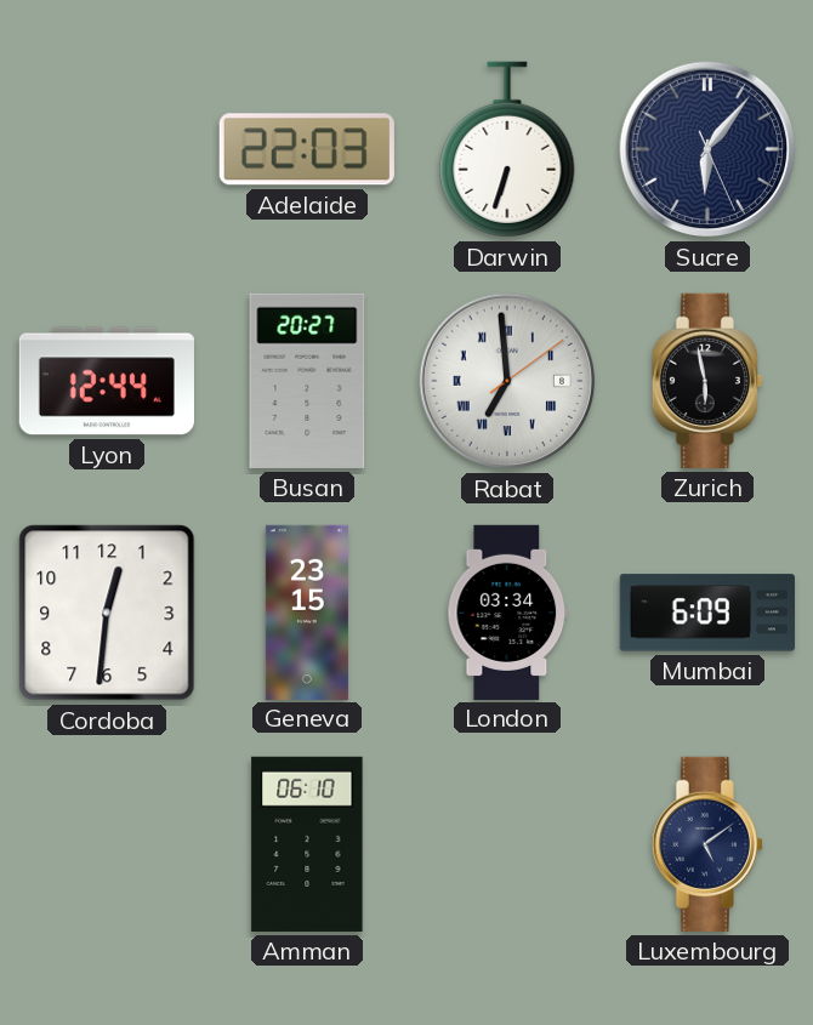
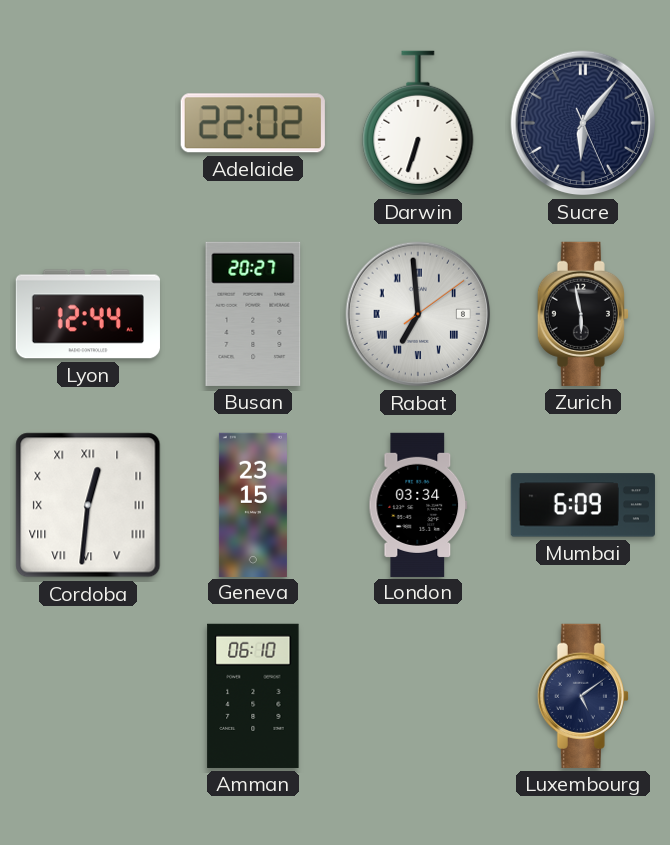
Adelaide: 22:03 -> 22:02 (253, 123)
Cordoba numerals: Arabic -> Roman (88, 505)
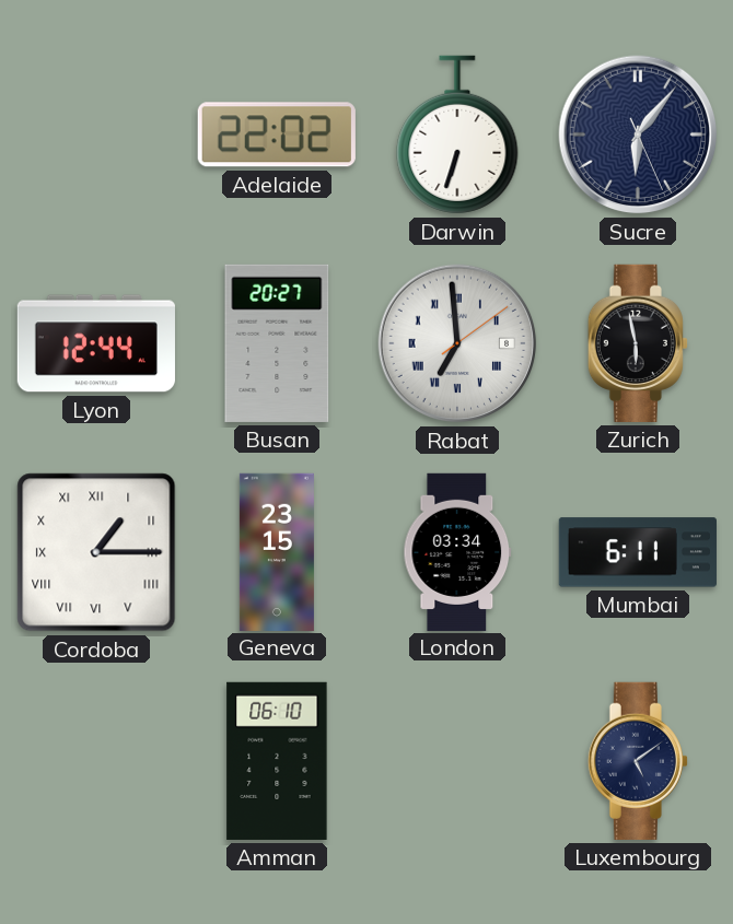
Cordoba: 12:31 -> 1:15 (96, 552)
Mumbai: 6:09 -> 6:11 (638, 552)
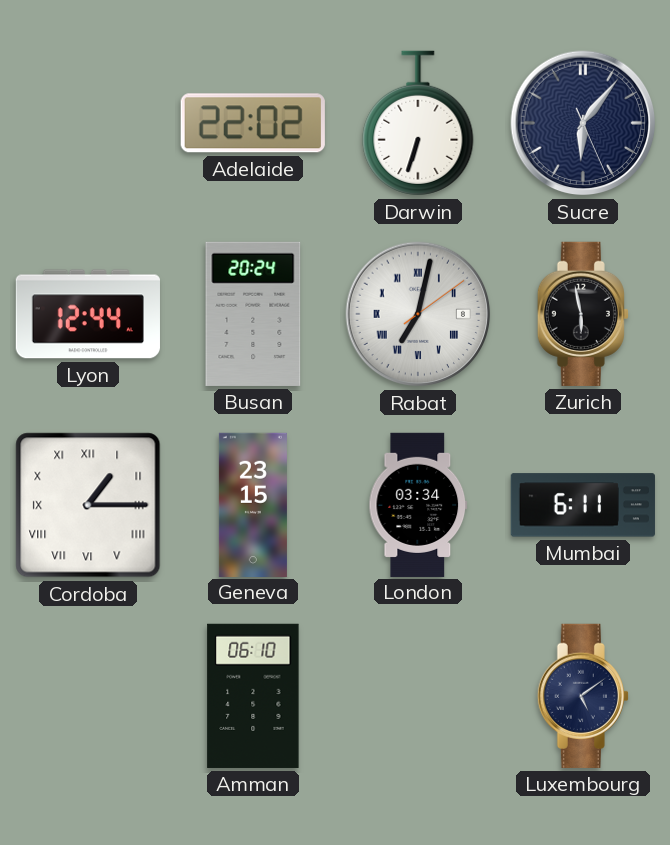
Busan: 20:27 -> 20:24 (253, 314)
Rabat: 6:59 -> 7:02 (418, 314)
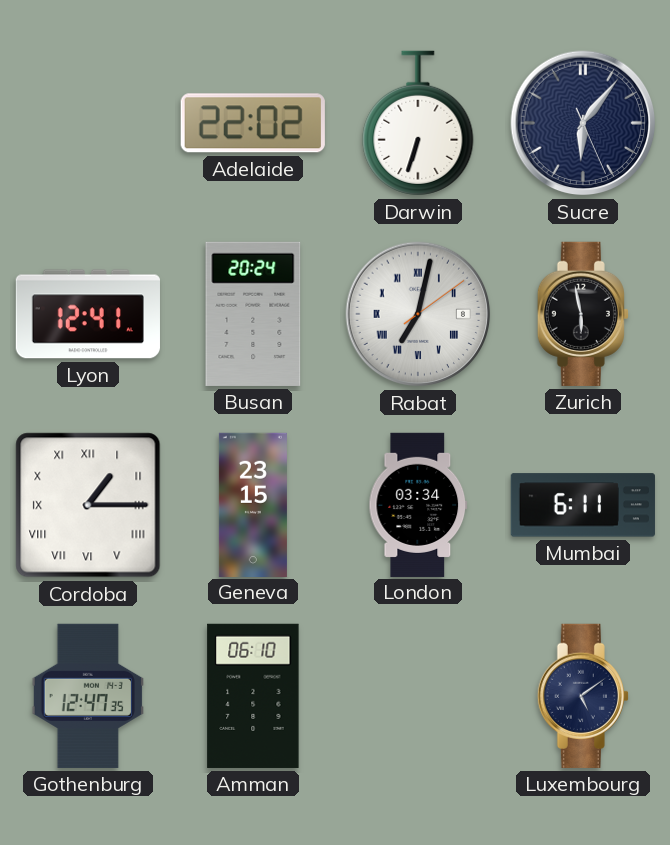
Lyon: 12:44 -> 12:41 (88, 314)
Gothenburg: none -> 12:47 (88, 696)
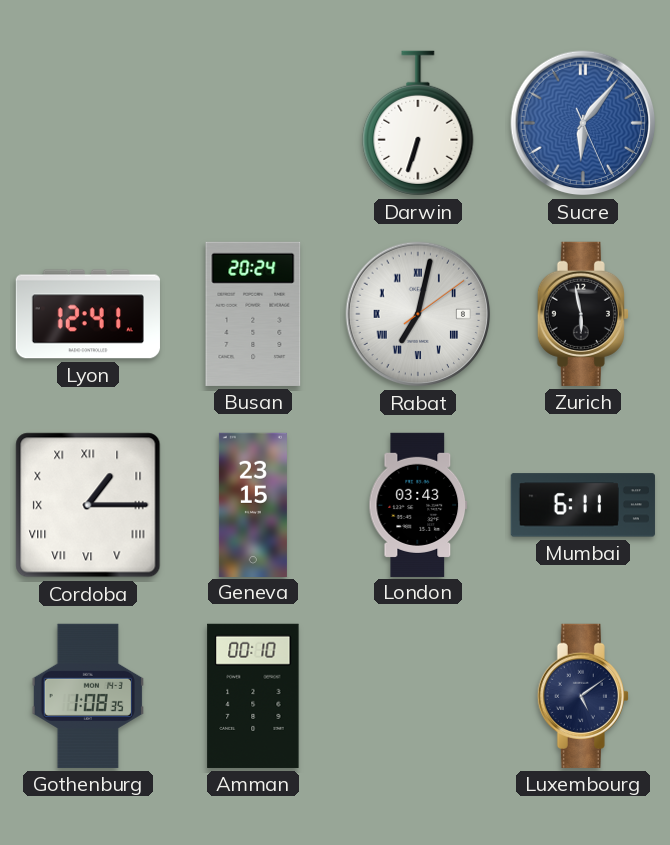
Adelaide: 22:02 -> none (253, 123)
Sucre dial: navy -> blue (583, 123)
London: 03:34 -> 03:43 (418, 504)
Gothenburg: 12:47 -> 1:08 (88, 696)
Amman: 06:10 -> 00:10 (253, 696)
